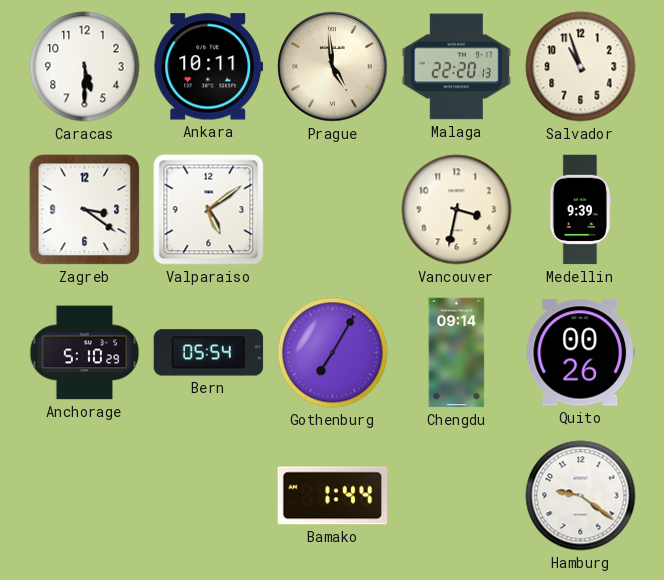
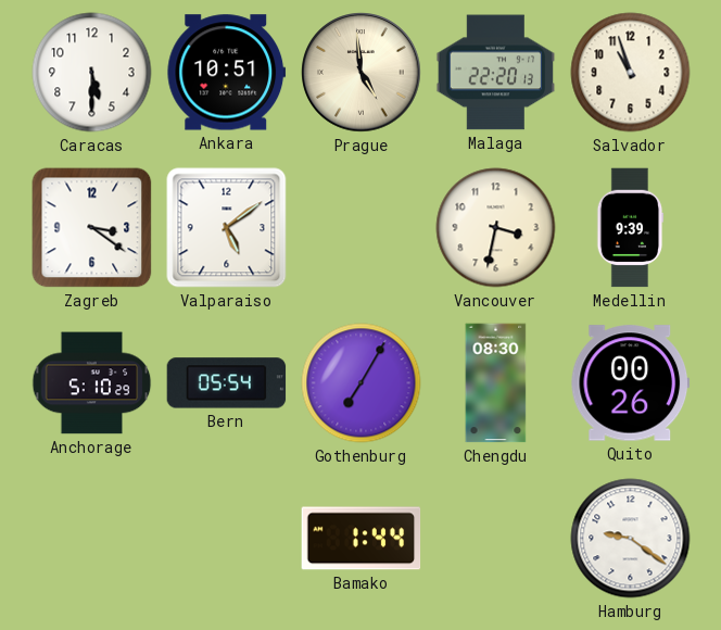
Ankara: 10:11 -> 10:51 (227, 73)
Chengdu: 09:14 -> 08:30 (496, 383)
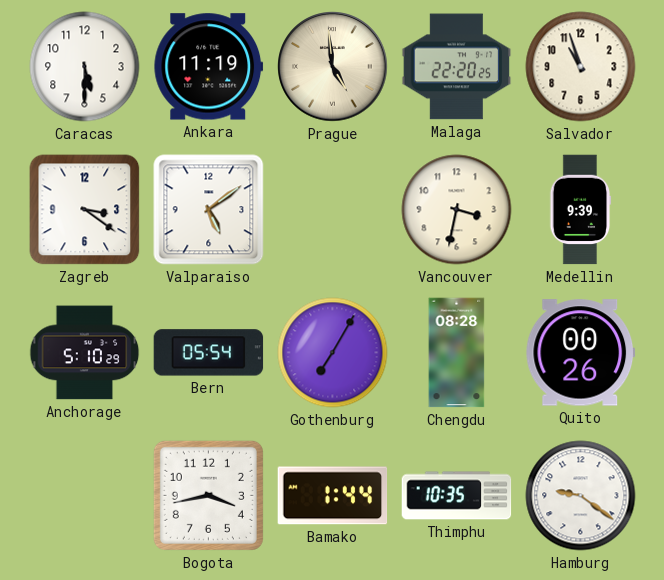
Ankara: 10:51 -> 11:19 (209, 67)
Malaga: 22:20:13 -> 22:20:25 (457, 67)
Chengdu: 08:30 -> 08:28 (457, 353)
Bogota: none -> 3:43 (208, 495)
Thimphu: none -> 10:35 (457, 496)
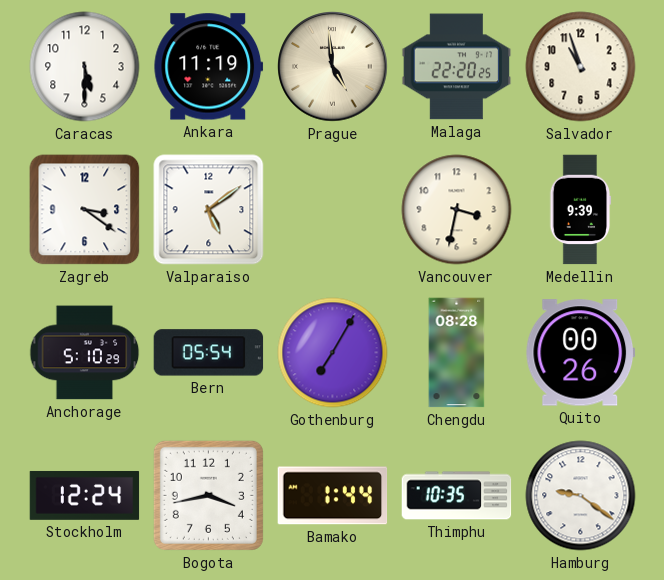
Stockholm: none -> 12:24 (85, 495)
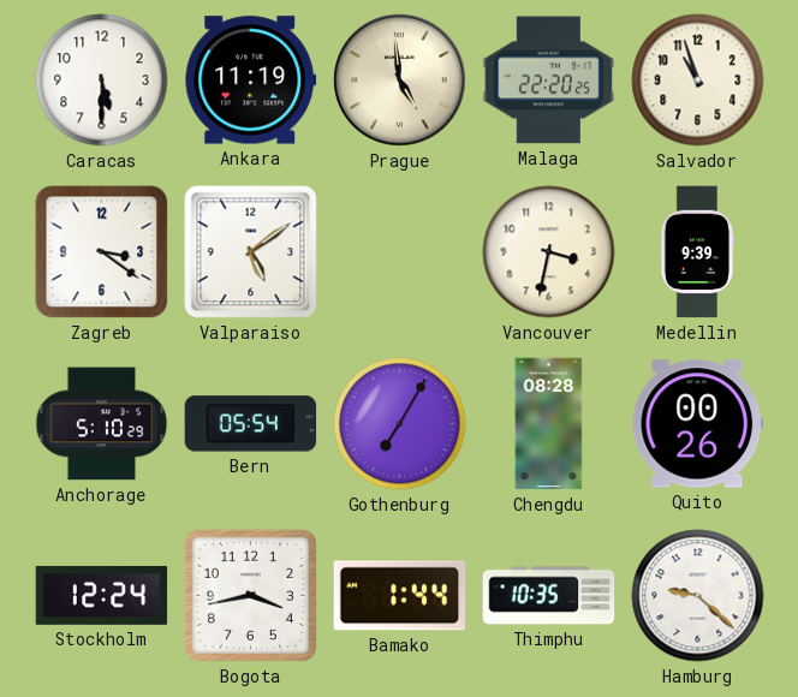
Hamburg: 9:21 -> 9:22 (698, 596)
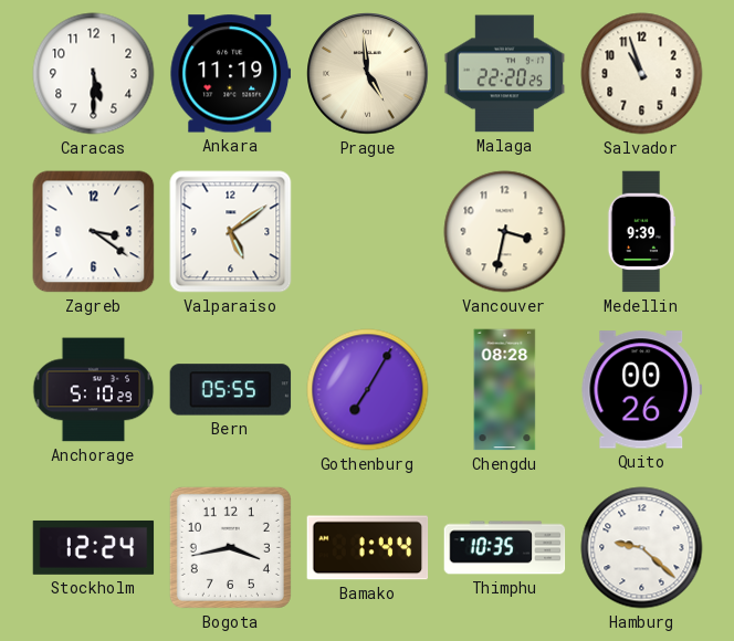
Bern: 05:54 -> 05:55 (231, 390)
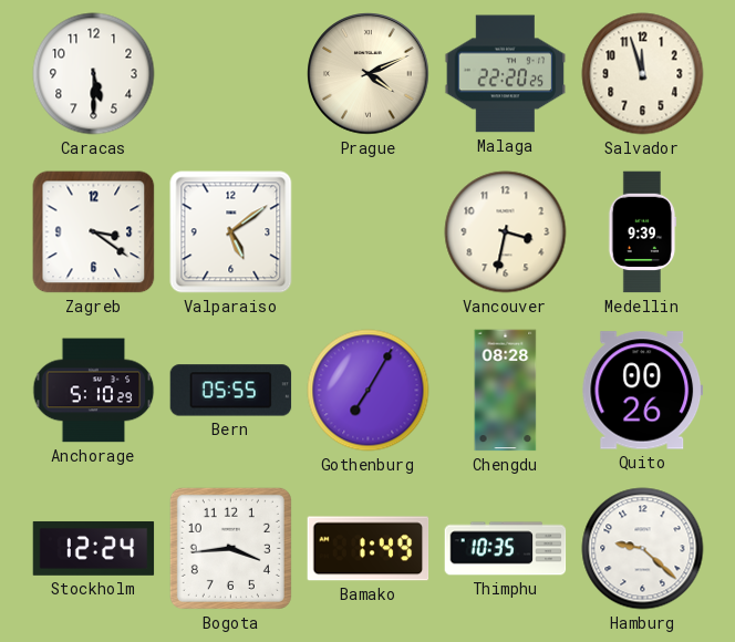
Ankara: 11:19 -> none (231, 74)
Prague: 4:59 -> 4:11 (369, 74)
Salvador: 10:57 -> 11:57 (643, 74)
Bogota: 3:43 -> 3:44 (230, 548)
Bamako: 1:44 -> 1:49 (369, 549)
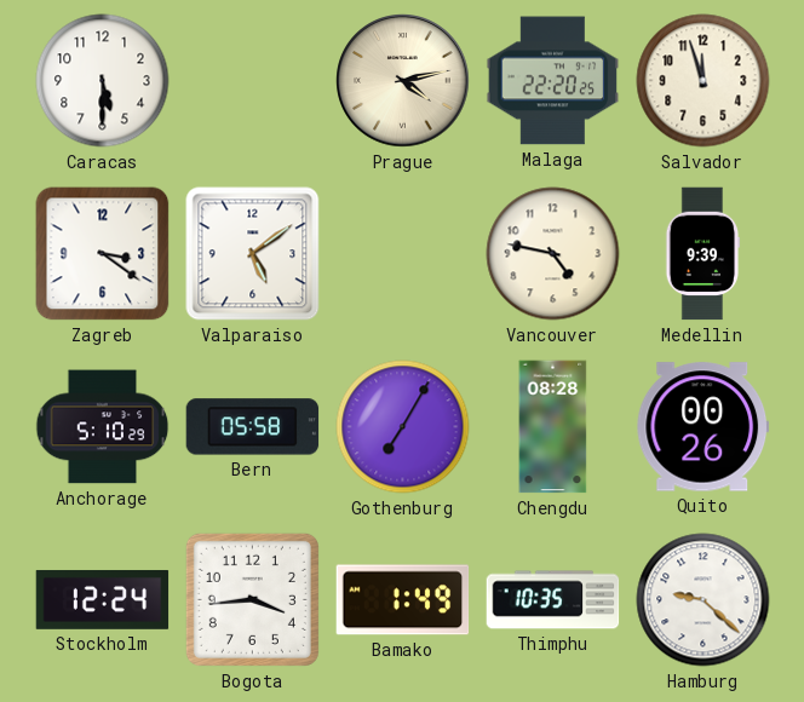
Prague: 4:11 -> 4:13 (403, 81)
Vancouver: 3:32 -> 4:47 (553, 254)
Bern: 05:55 -> 05:58 (253, 427)
